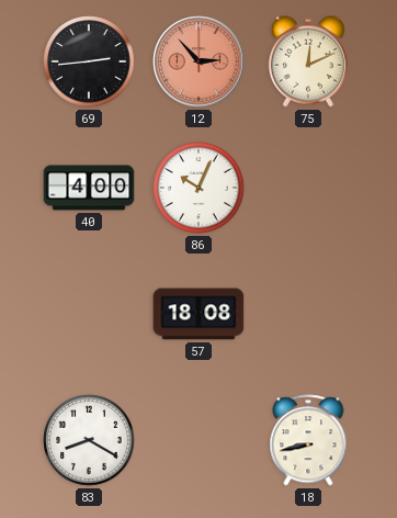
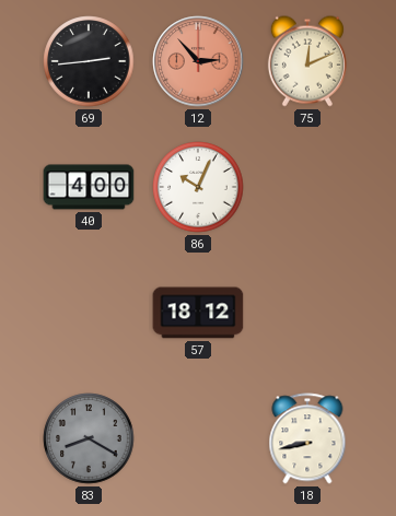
57: 18:08 -> 18:12 (198, 313)
83 dial: white -> grey (89, 438)
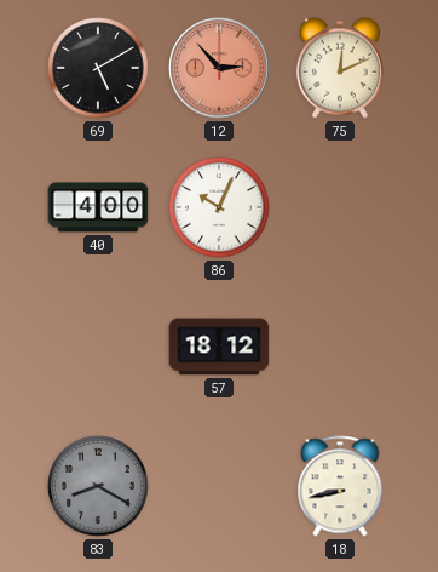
69: 2:44 -> 5:10 (98, 68)
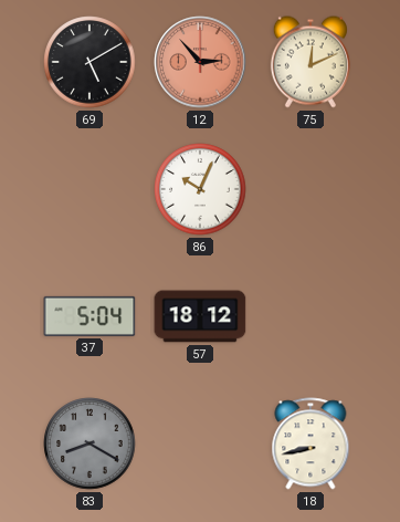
40: 4:00 -> none (98, 207)
37: none -> 5:04 (90, 316)
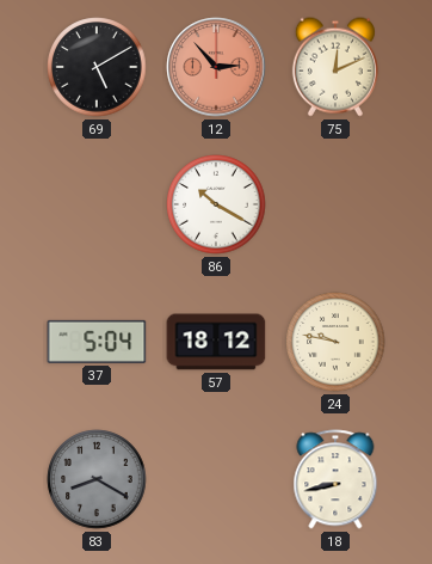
86: 10:04 -> 10:20 (216, 204)
24: none -> 9:47 (335, 342)
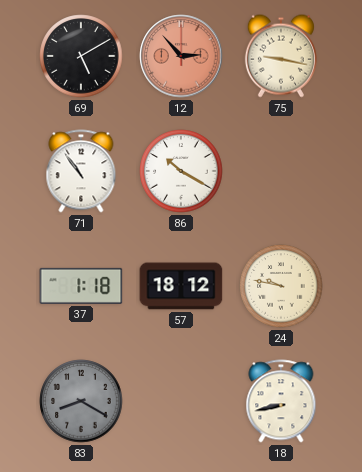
75: 12:11 -> 9:17 (281, 56)
71: none -> 10:54 (81, 171)
37: 5:04 -> 1:18 (81, 286)
